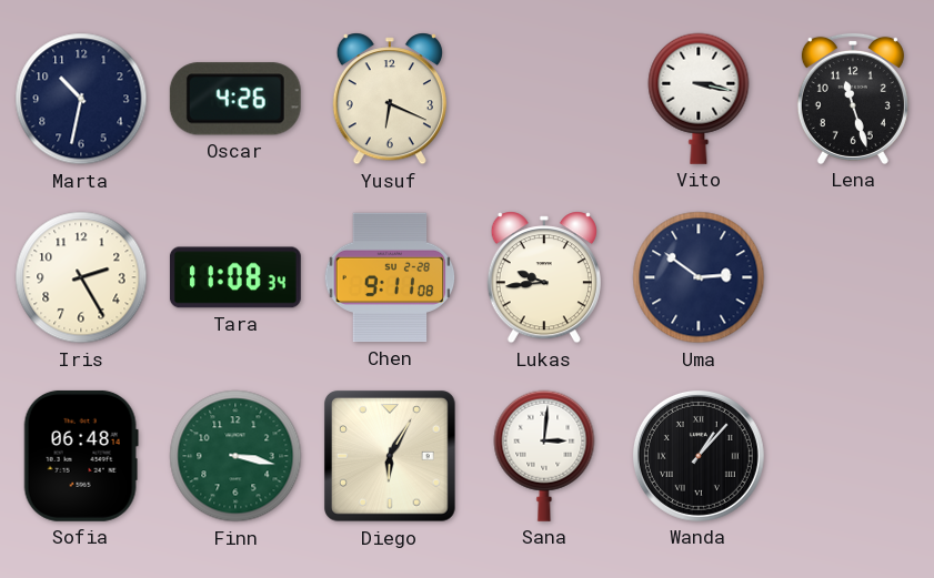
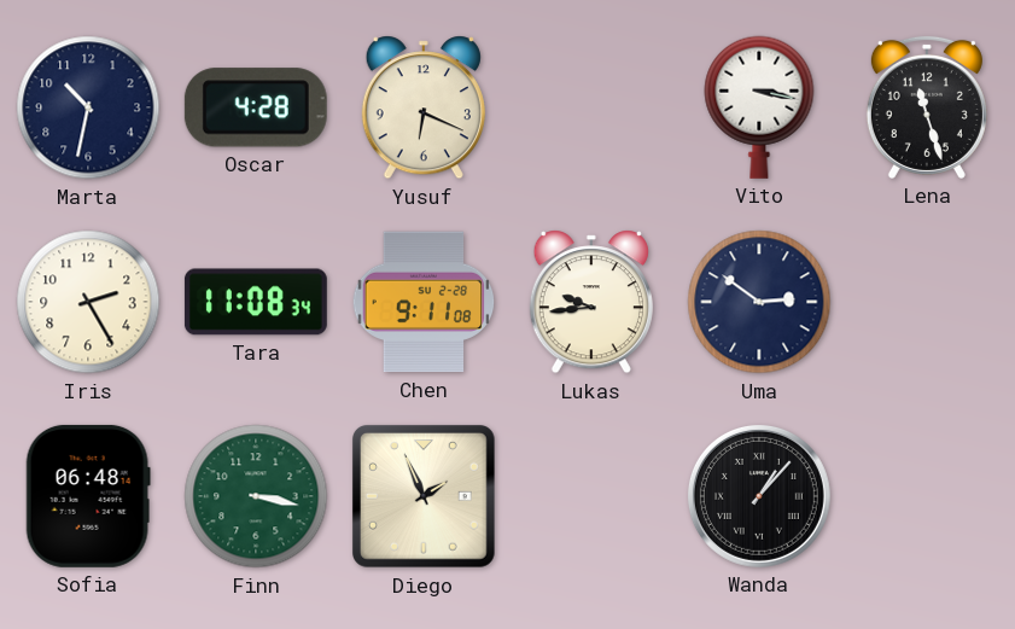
Oscar: 4:26 -> 4:28 (256, 107)
Diego: 6:05 -> 1:56 (425, 497)
Sana: 3:01 -> none (544, 456)
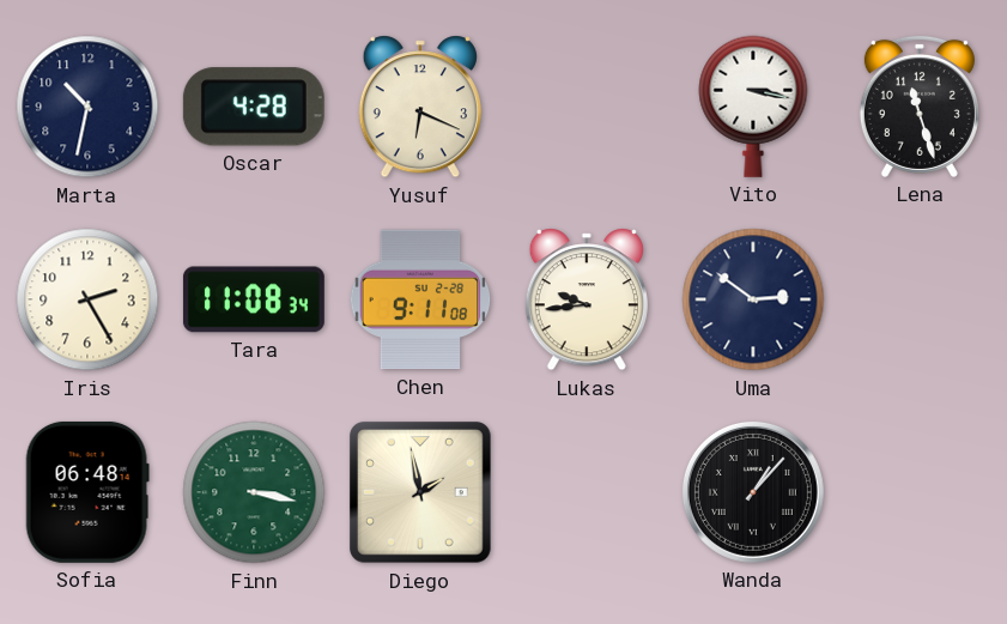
Diego: 1:56 -> 1:58 (421, 493)
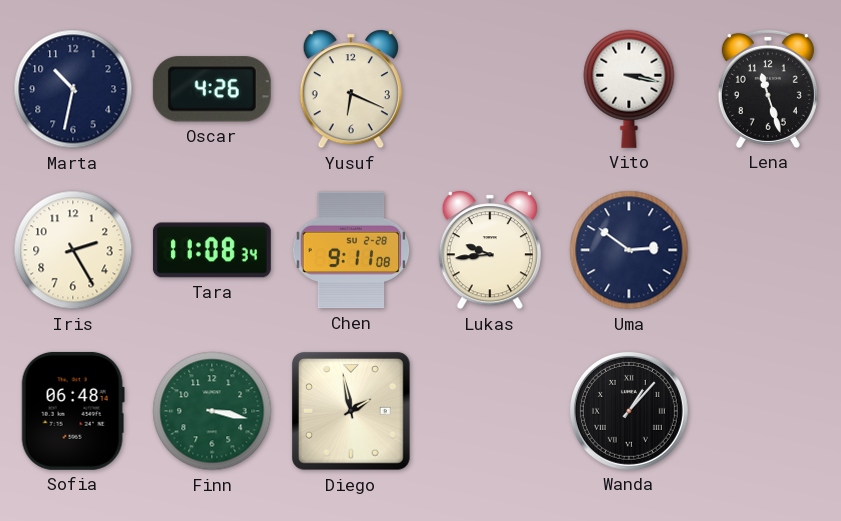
Oscar: 4:28 -> 4:26 (212, 89)
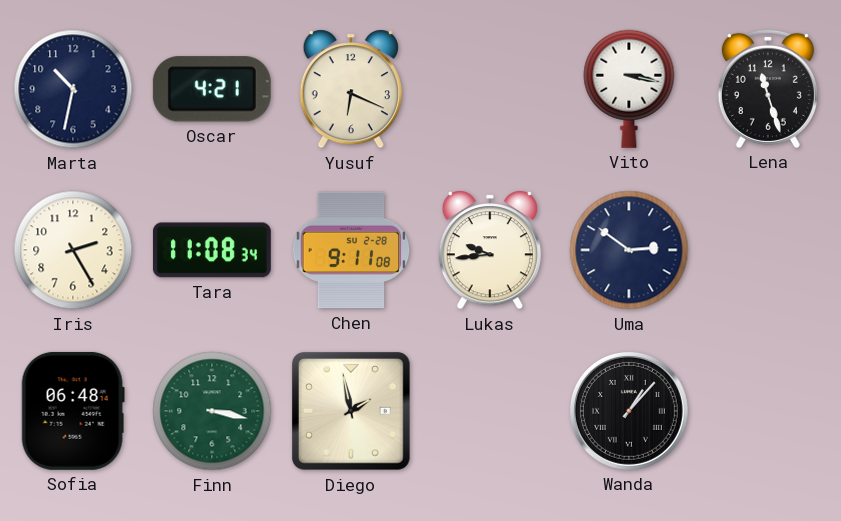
Oscar: 4:26 -> 4:21 (212, 89)
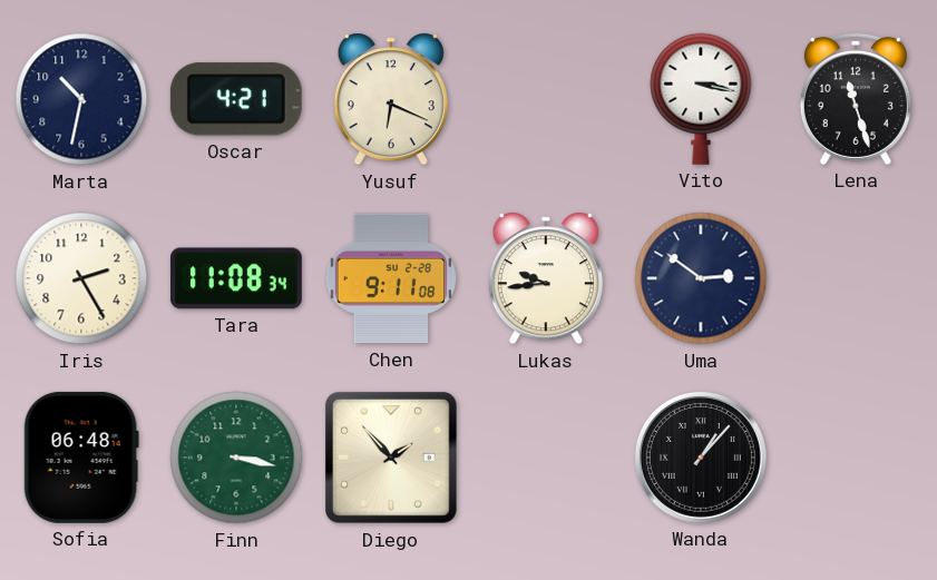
Diego: 1:58 -> 1:53 (392, 459)
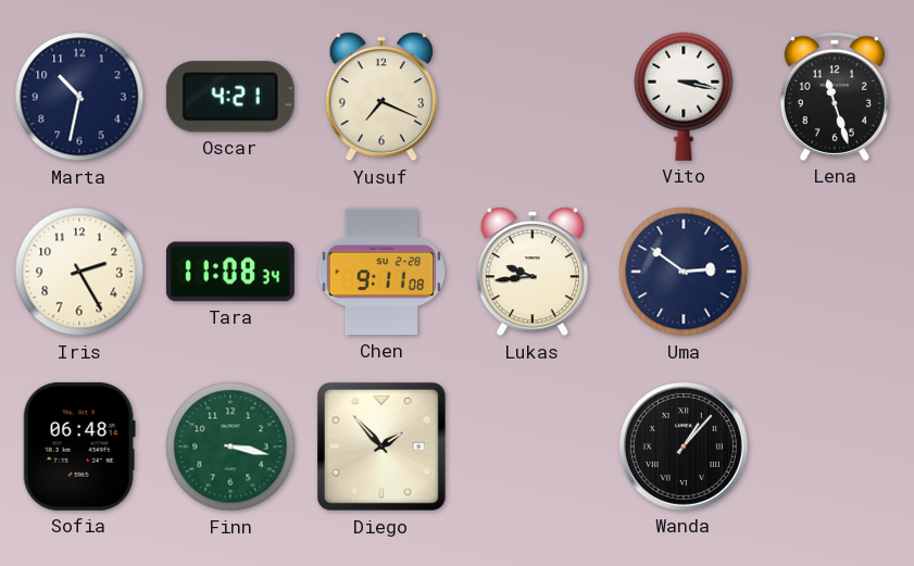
Yusuf: 6:19 -> 7:19 (381, 97)
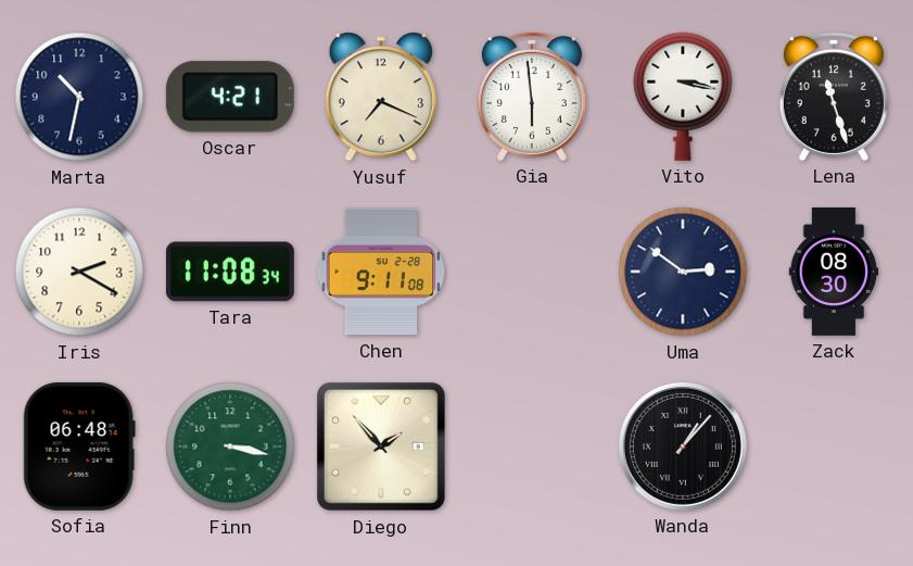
Gia: none -> 5:59 (532, 97)
Iris: 2:25 -> 2:20 (79, 272)
Lukas: 9:44 -> none (533, 272)
Zack: none -> 08:30 (834, 272)
